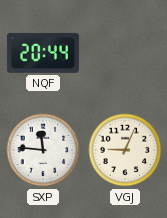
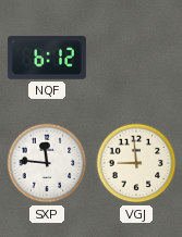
NQF: 20:44 -> 6:12 (47, 58)
VGJ: 9:04 -> 8:59 (136, 163)
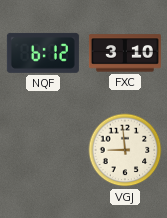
FXC: none -> 3:10 (125, 53)
SXP: 11:46 -> none (47, 163)
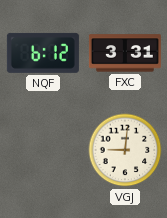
FXC: 3:10 -> 3:31 (125, 53)
VGJ: 8:59 -> 9:01 (125, 150)
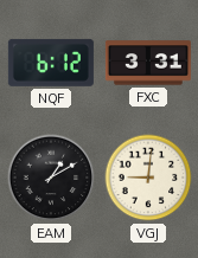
EAM: none -> 1:10 (51, 178)
